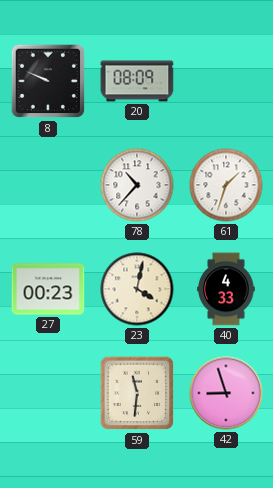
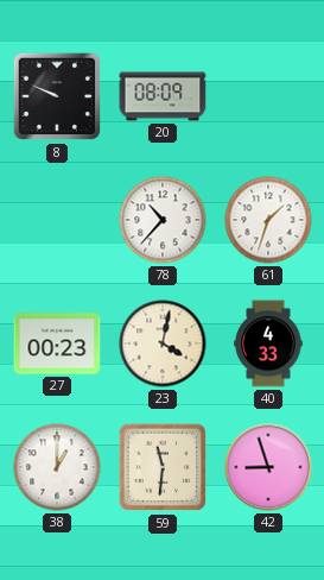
38: none -> 1:00 (57, 467)
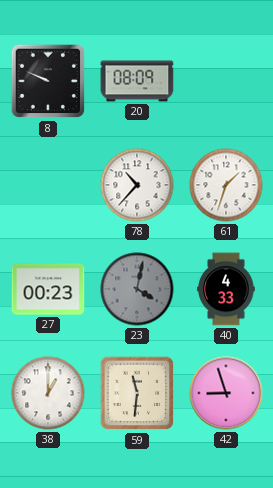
23 dial: cream -> grey (137, 289)
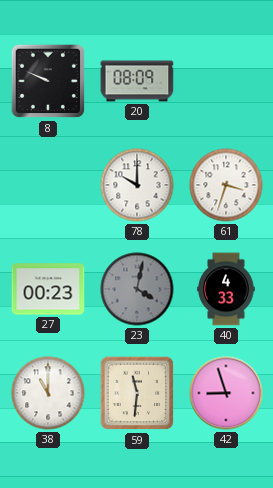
78: 10:37 -> 10:00 (137, 185)
61: 1:33 -> 3:33 (226, 185)
38: 1:00 -> 11:00 (48, 393)
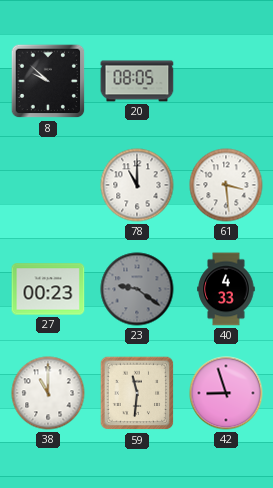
8: 9:49 -> 9:52 (48, 81)
20: 08:09 -> 08:05 (137, 81)
78: 10:00 -> 11:00 (137, 185)
61: 3:33 -> 3:29 (226, 185)
23: 4:02 -> 9:21 (137, 289)
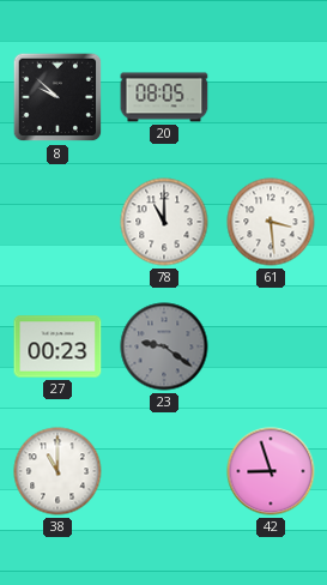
40: 4:33 -> none (226, 289)
59: 11:31 -> none (137, 393)
